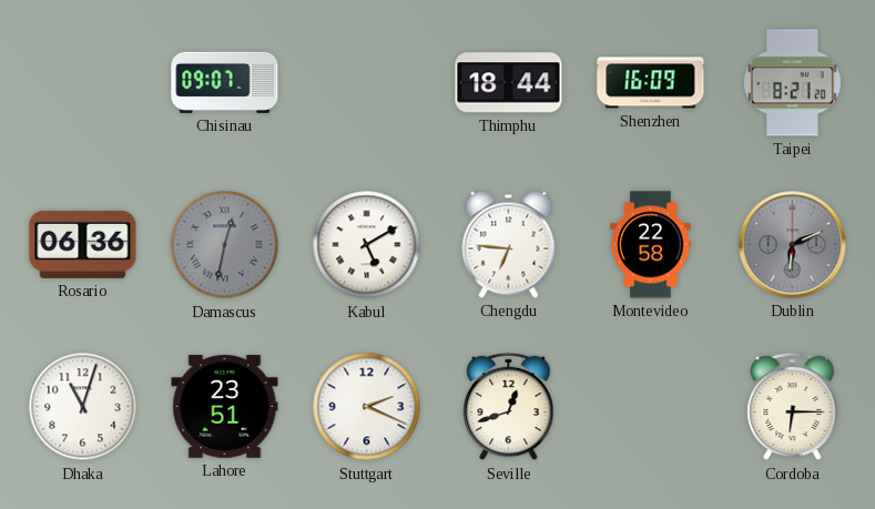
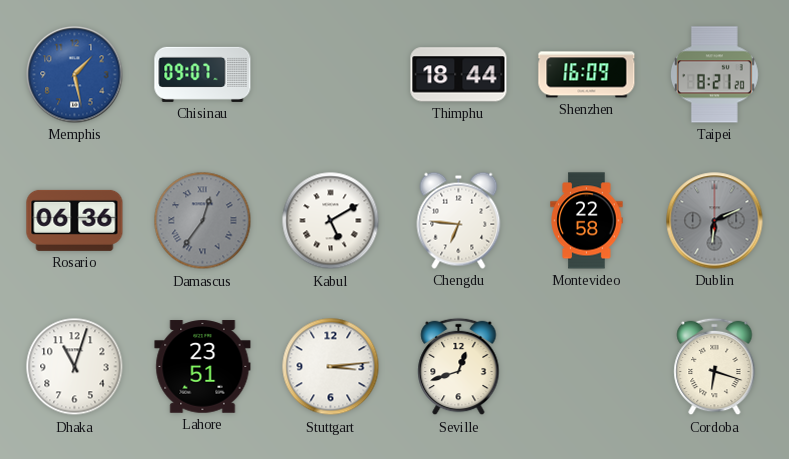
Memphis: none -> 1:28 (75, 75)
Damascus: 12:32 -> 12:36 (203, 221)
Stuttgart: 2:19 -> 3:14 (331, 367)
Cordoba: 6:15 -> 6:18 (715, 367)
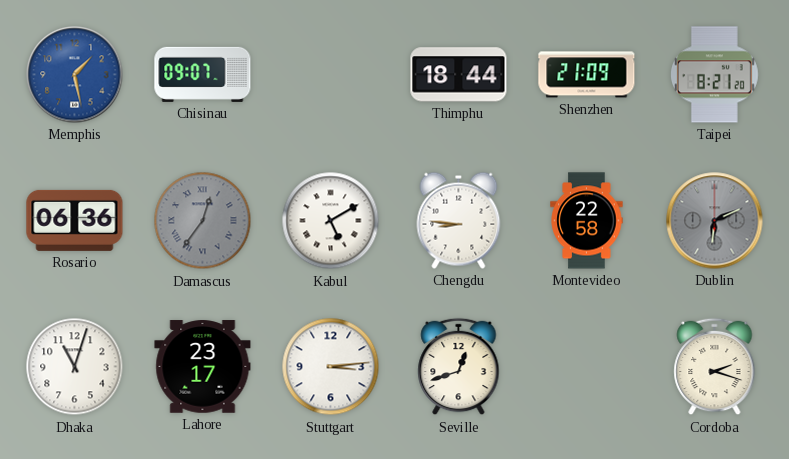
Shenzhen: 16:09 -> 21:09 (587, 75)
Chengdu: 6:46 -> 8:46 (459, 220)
Lahore: 23:51 -> 23:17 (203, 367)
Cordoba: 6:18 -> 2:18 (715, 367)
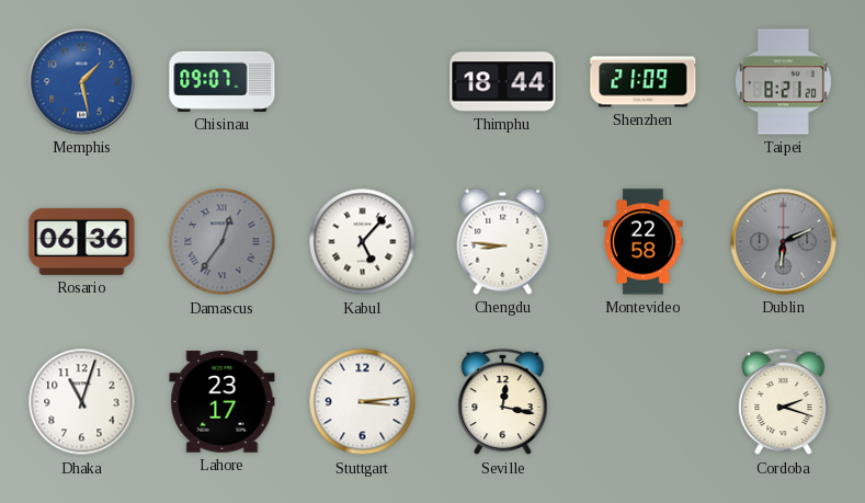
Kabul: 5:10 -> 5:07 (363, 242)
Seville: 12:42 -> 12:17 (503, 402)
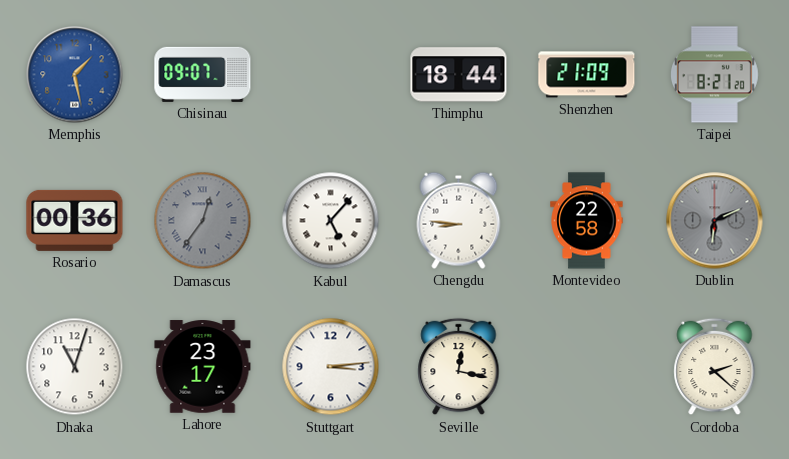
Rosario: 06:36 -> 00:36 (75, 220)
Cordoba: 2:18 -> 2:22 (715, 367)
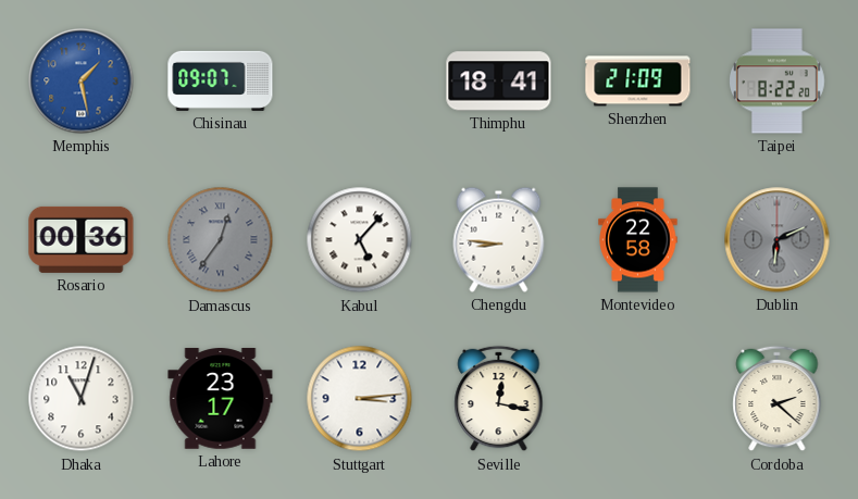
Thimphu: 18:44 -> 18:41 (499, 82)
Taipei: 8:21 -> 8:22 (778, 82)
